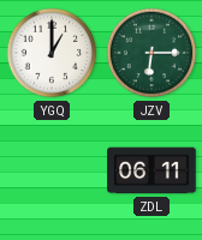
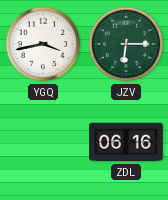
YGQ: 1:00 -> 3:43 (43, 44)
ZDL: 06:11 -> 06:16 (126, 142)
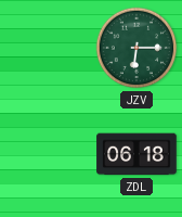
YGQ: 3:43 -> none (43, 44)
ZDL: 06:16 -> 06:18 (136, 154)
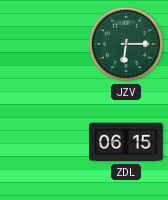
ZDL: 06:18 -> 06:15 (126, 142)
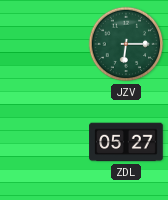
ZDL: 06:15 -> 05:27 (126, 142)
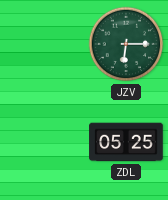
ZDL: 05:27 -> 05:25 (126, 142)
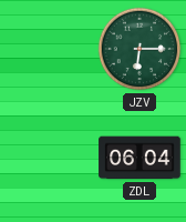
ZDL: 05:25 -> 06:04 (139, 158)
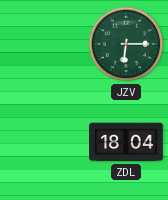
ZDL: 06:04 -> 18:04 (126, 142)
